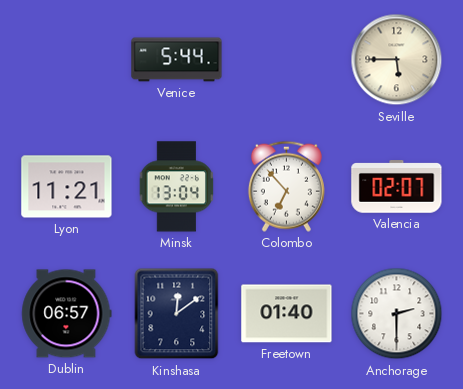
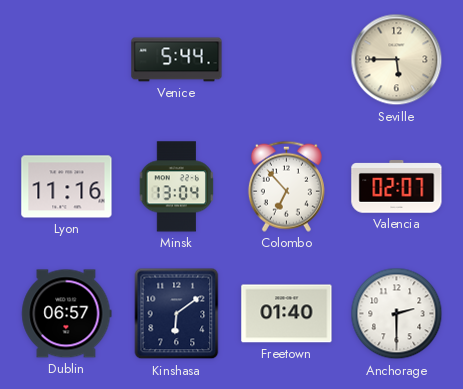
Lyon: 11:21 -> 11:16 (67, 187)
Kinshasa: 12:09 -> 6:09 (177, 314)
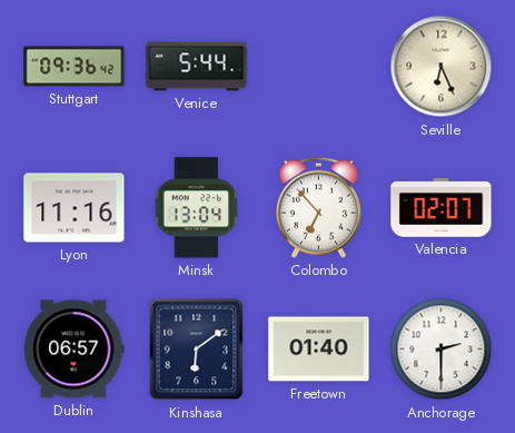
Stuttgart: none -> 09:36 (75, 67)
Seville: 5:45 -> 6:26 (442, 67)
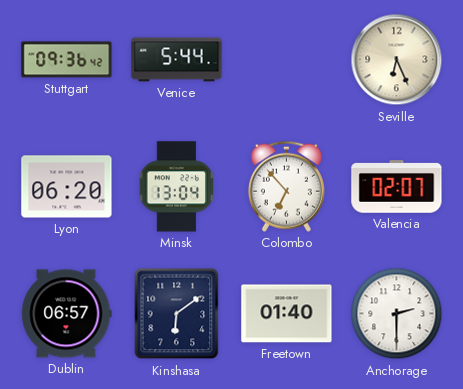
Lyon: 11:16 -> 06:20 (67, 187)
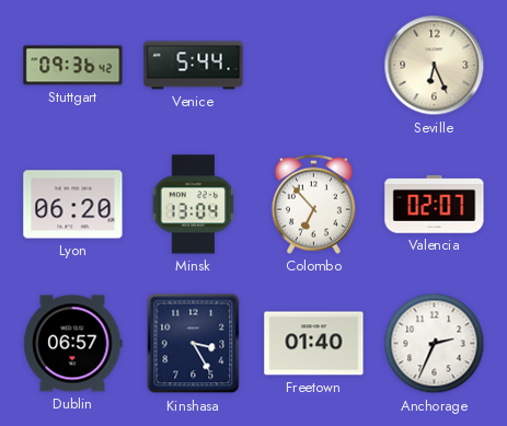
Kinshasa: 6:09 -> 3:25 (194, 344)
Anchorage: 2:30 -> 2:34 (435, 344)
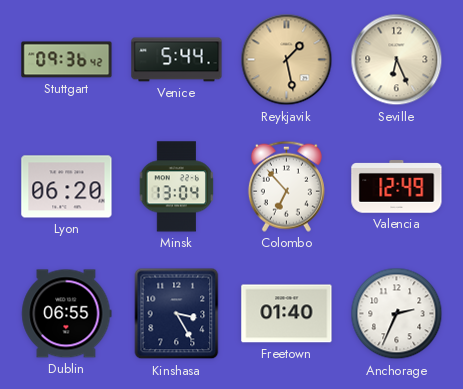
Reykjavik: none -> 1:28 (287, 60)
Valencia: 02:07 -> 12:49 (397, 187)
Dublin: 06:57 -> 06:55 (67, 314)
